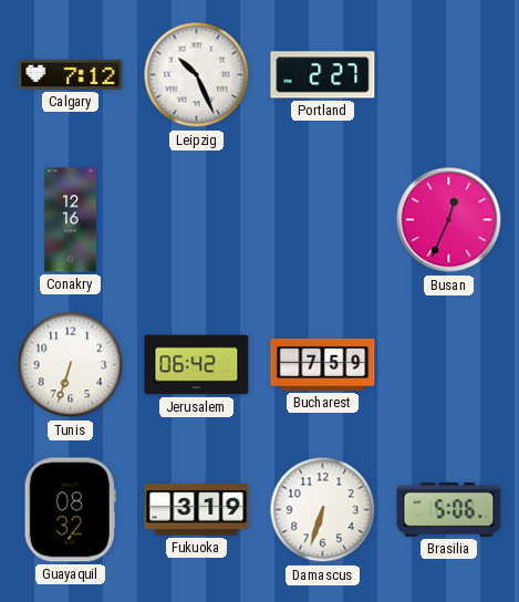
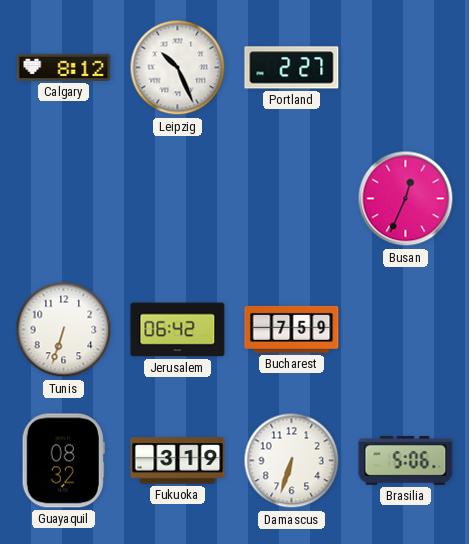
Calgary: 7:12 -> 8:12 (64, 67)
Conakry: 12:16 -> none (71, 220)
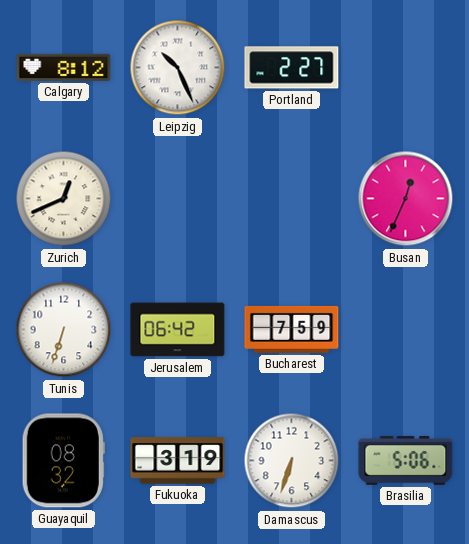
Zurich: none -> 12:41 (64, 199)
